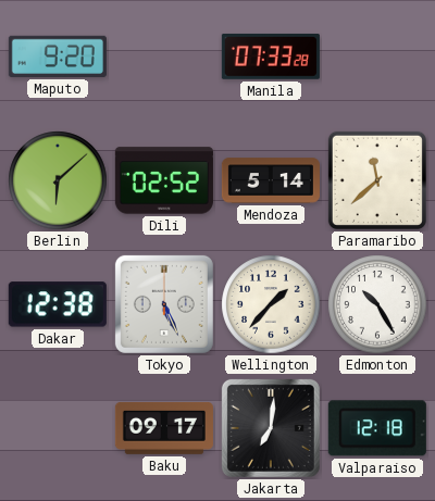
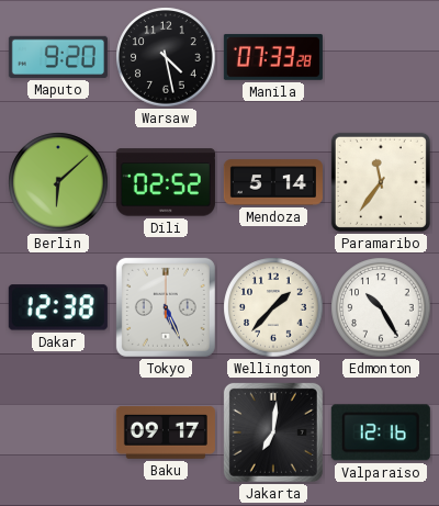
Warsaw: none -> 4:28 (166, 57)
Paramaribo: 11:38 -> 11:36 (381, 182)
Valparaiso: 12:18 -> 12:16 (381, 432)
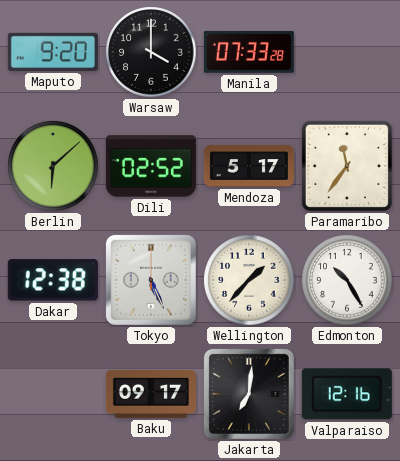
Warsaw: 4:28 -> 4:00 (151, 52)
Mendoza: 5:14 -> 5:17 (249, 166)
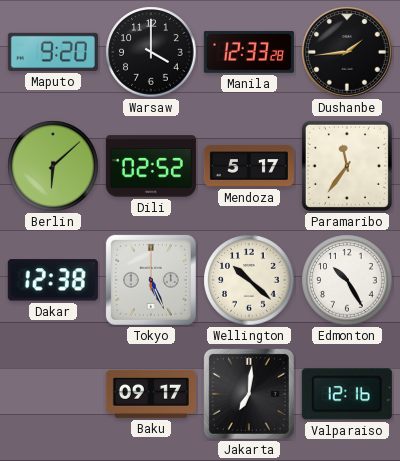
Manila: 07:33 -> 12:33 (249, 52)
Dushanbe: none -> 1:44 (347, 52)
Wellington: 1:37 -> 10:22 (249, 280)
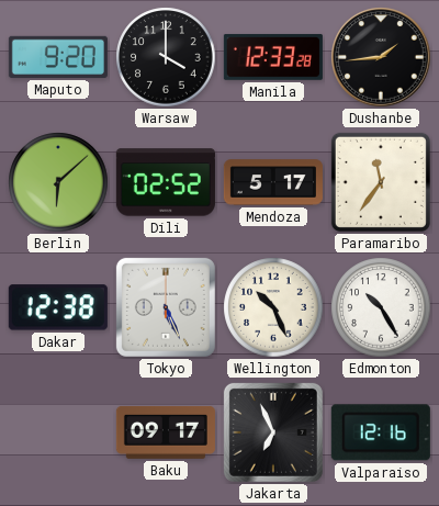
Wellington: 10:22 -> 10:26 (273, 307)
Jakarta: 7:01 -> 6:56 (273, 432)
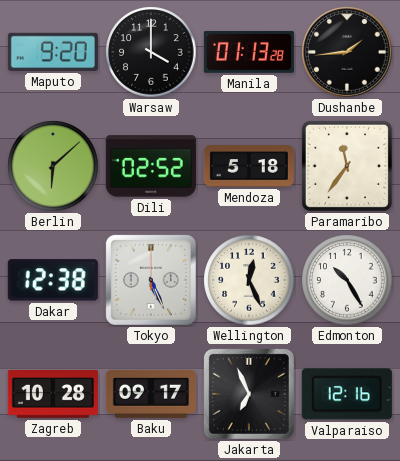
Manila: 12:33 -> 01:13 (249, 52)
Mendoza: 5:17 -> 5:18 (249, 166)
Wellington: 10:26 -> 12:26 (249, 280)
Zagreb: none -> 10:28 (53, 395)
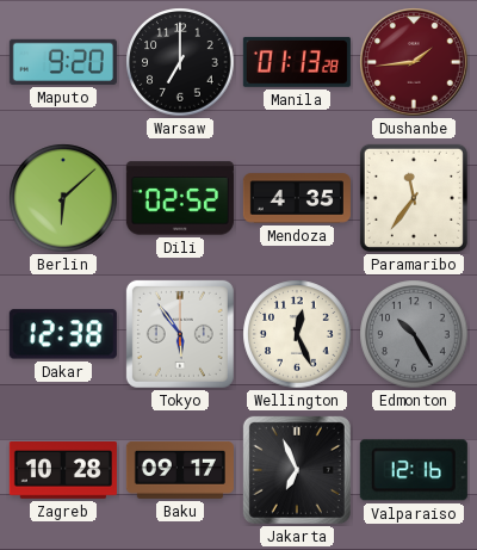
Warsaw: 4:00 -> 7:00 (180, 62)
Dushanbe dial: black -> burgundy (414, 62)
Mendoza: 5:18 -> 4:35 (297, 198)
Tokyo: 5:26 -> 5:54 (180, 334)
Edmonton dial: white -> grey (414, 334)
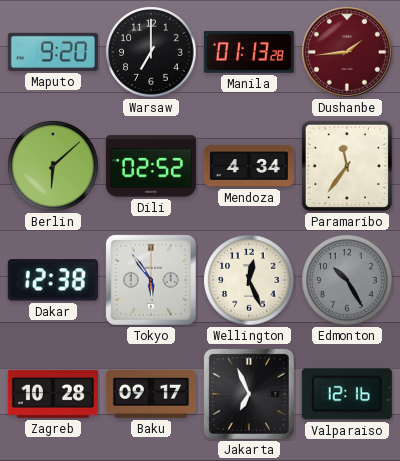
Mendoza: 4:35 -> 4:34 (249, 166)
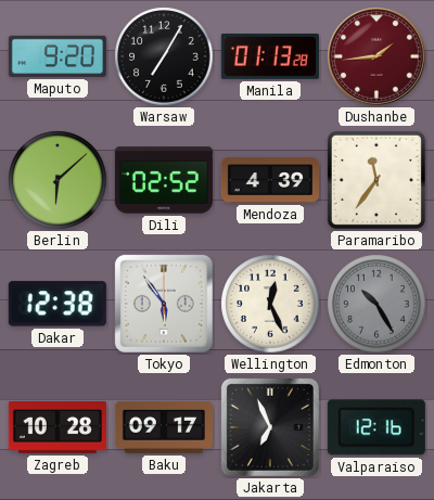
Warsaw: 7:00 -> 7:05 (164, 56)
Mendoza: 4:34 -> 4:39 (270, 180)
